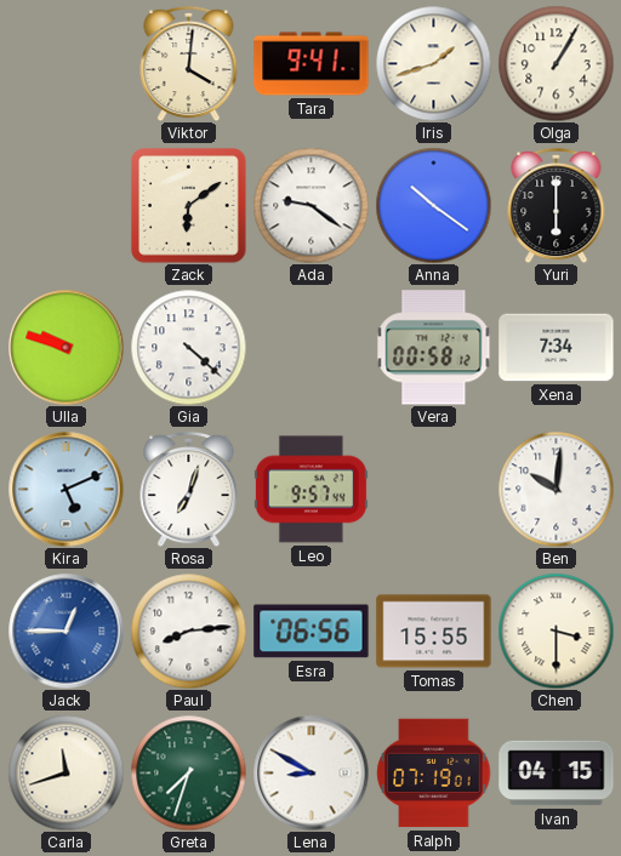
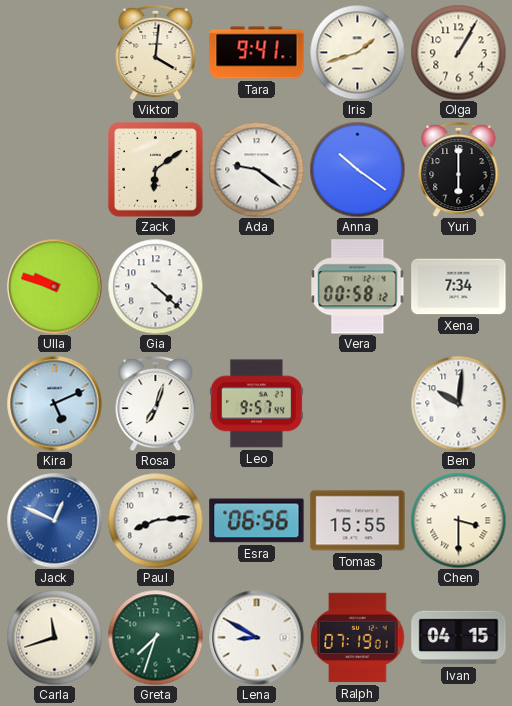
Jack: 12:45 -> 12:49 (54, 520)
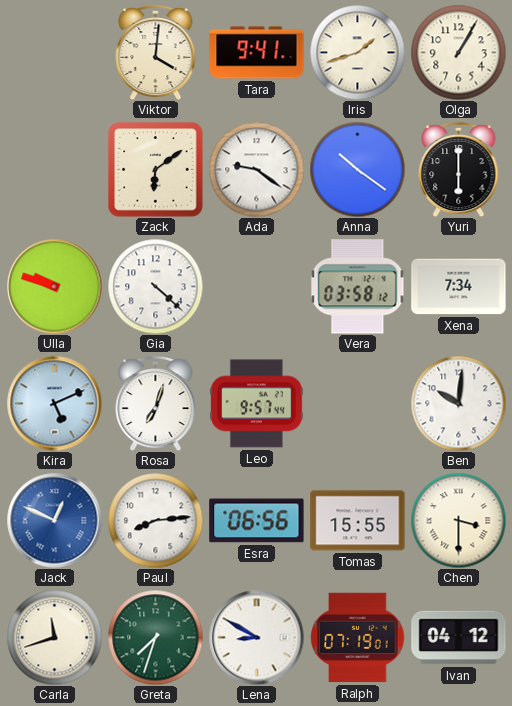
Vera: 00:58 -> 03:58 (358, 287)
Ivan: 04:15 -> 04:12 (459, 638)
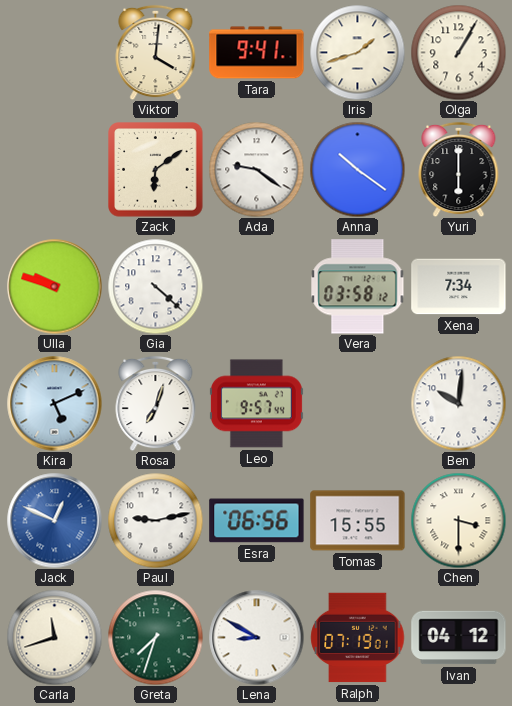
Paul: 8:14 -> 9:13 (155, 520)
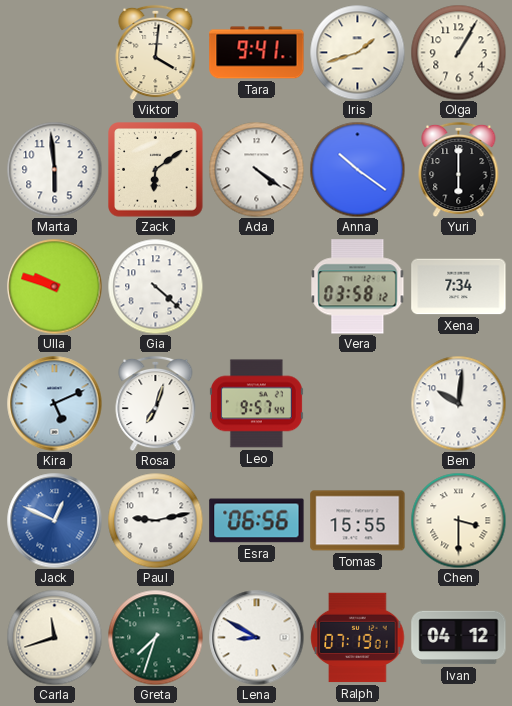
Marta: none -> 5:59 (54, 169)
Ada: 9:21 -> 4:21 (256, 169)
